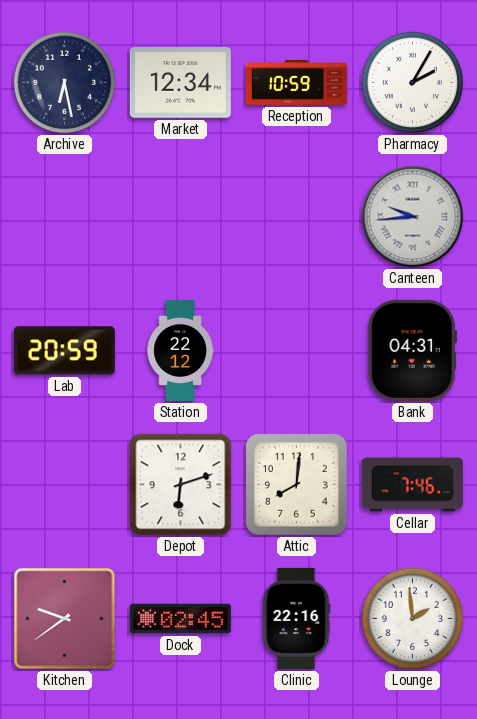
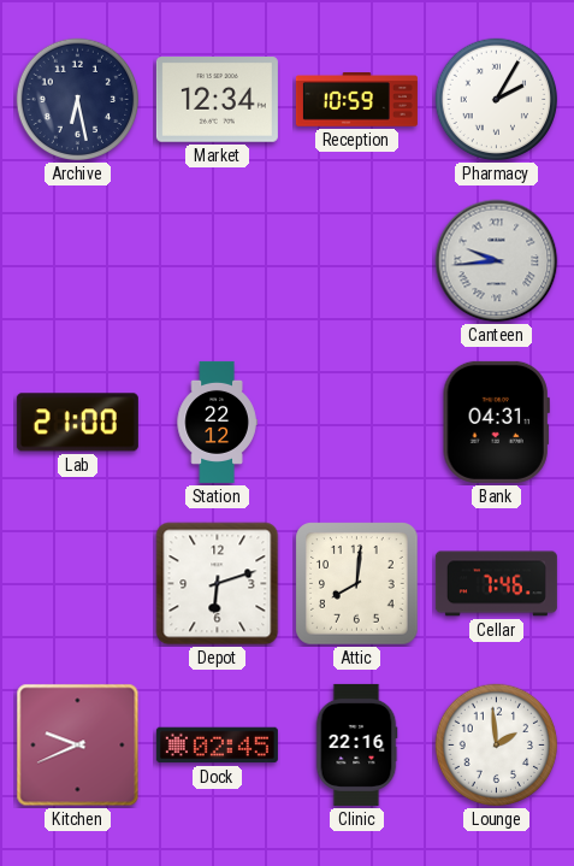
Lab: 20:59 -> 21:00 (77, 423)
Kitchen: 9:39 -> 9:41 (78, 746)
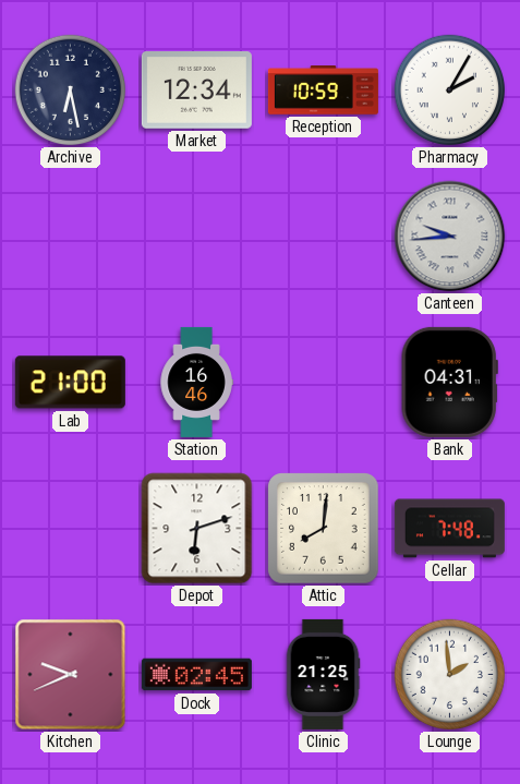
Station: 22:12 -> 16:46 (196, 382)
Cellar: 7:46 -> 7:48 (449, 529)
Clinic: 22:16 -> 21:25 (323, 674)
